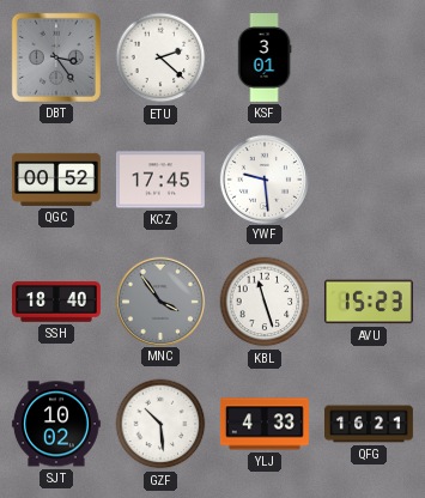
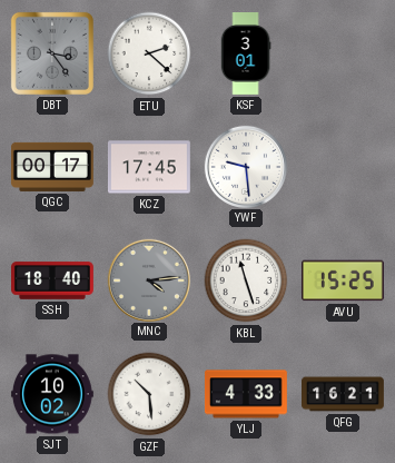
QGC: 00:52 -> 00:17 (52, 167)
MNC: 3:54 -> 4:14 (148, 279)
AVU: 15:23 -> 15:25 (343, 280)
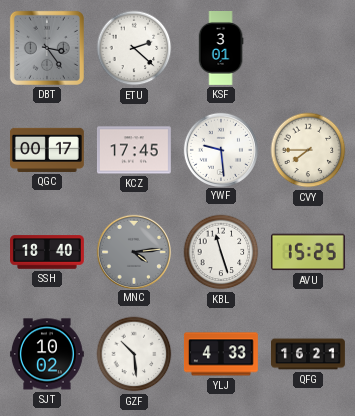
CVY: none -> 7:45 (308, 150)
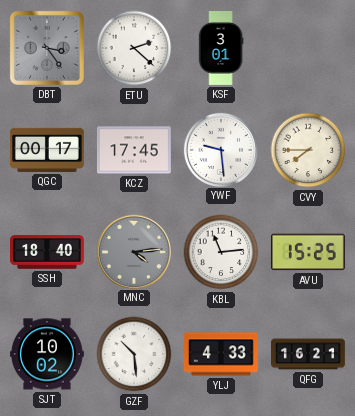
KBL: 11:27 -> 11:14 (221, 252)
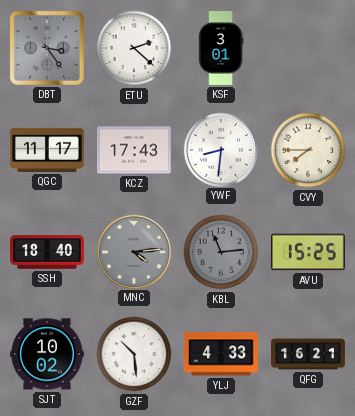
QGC: 00:17 -> 11:17 (47, 150)
KCZ: 17:45 -> 17:43 (134, 150)
YWF: 9:29 -> 8:31 (220, 149)
KBL dial: white -> grey (221, 252)
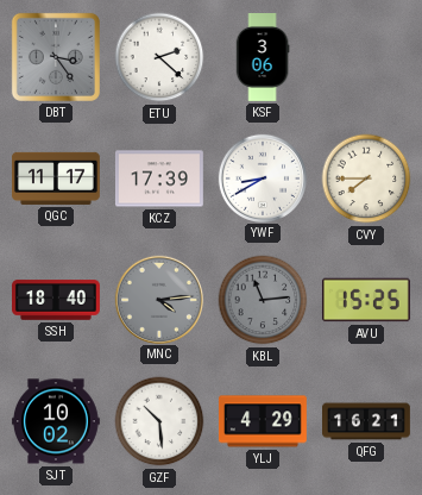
KSF: 3:01 -> 3:06 (263, 58)
KCZ: 17:43 -> 17:39 (159, 178)
YWF: 8:31 -> 8:40 (262, 177)
YLJ: 4:33 -> 4:29 (263, 421)
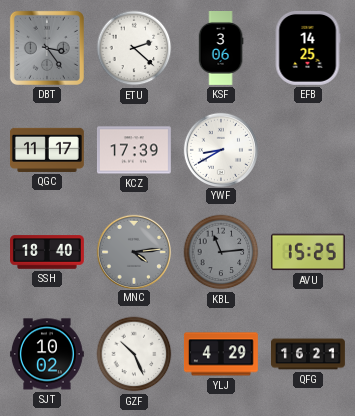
EFB: none -> 14:25 (308, 48)
CVY: 7:45 -> none (366, 178)
GZF: 10:29 -> 10:26 (134, 354)
